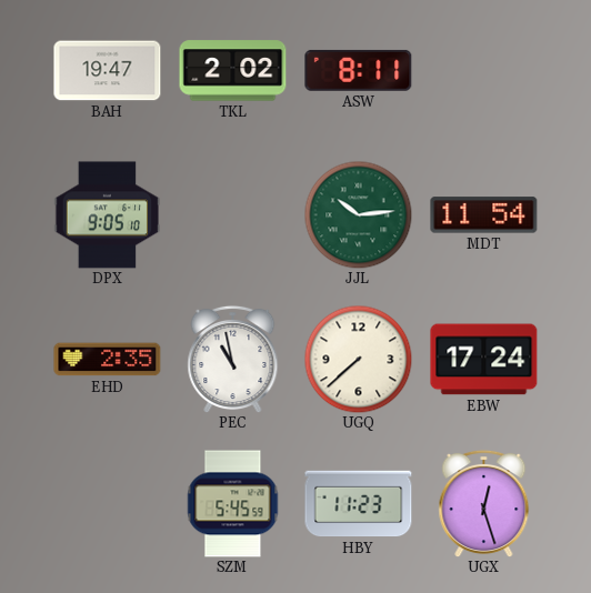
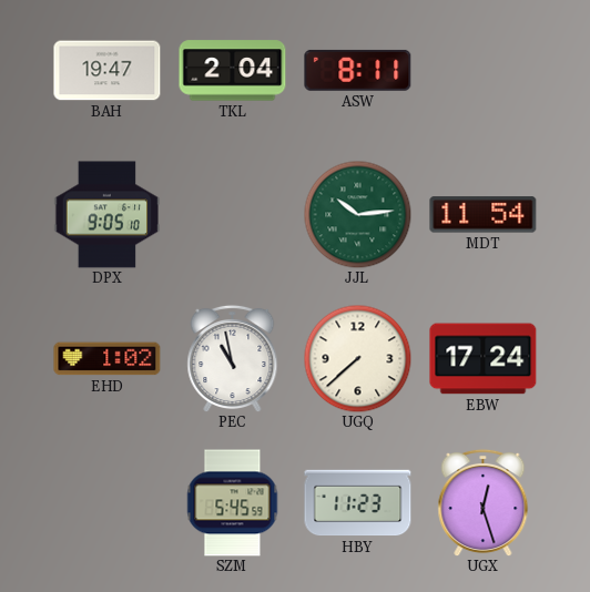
TKL: 2:02 -> 2:04 (233, 71)
EHD: 2:35 -> 1:02 (108, 359)
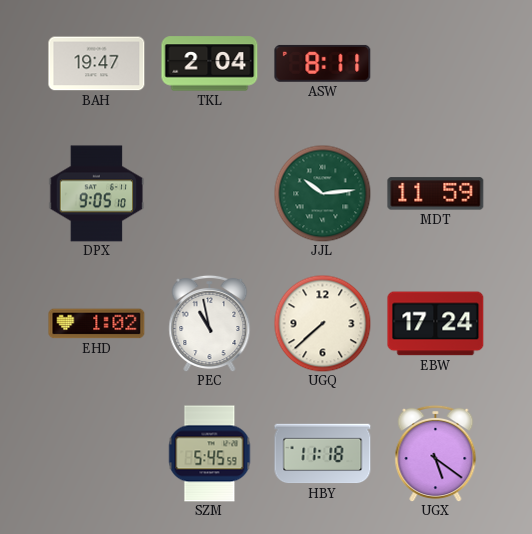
MDT: 11:54 -> 11:59 (436, 194)
HBY: 11:23 -> 11:18 (323, 454)
UGX: 12:27 -> 5:21 (436, 453)
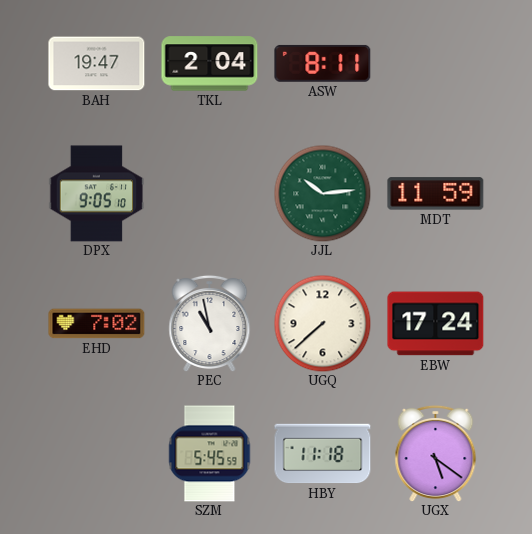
EHD: 1:02 -> 7:02 (97, 324)
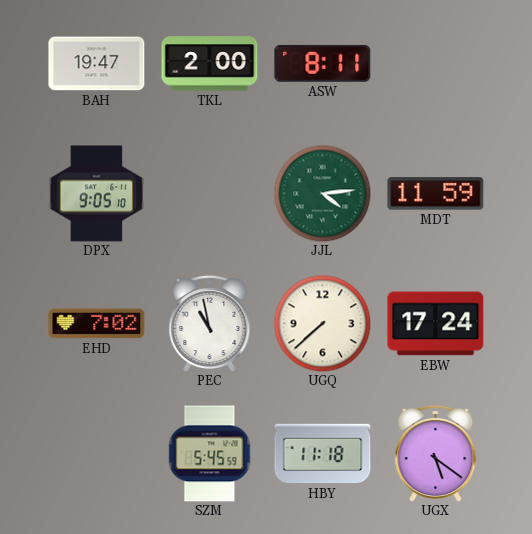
TKL: 2:04 -> 2:00 (210, 64)
JJL: 10:14 -> 4:14 (322, 193)
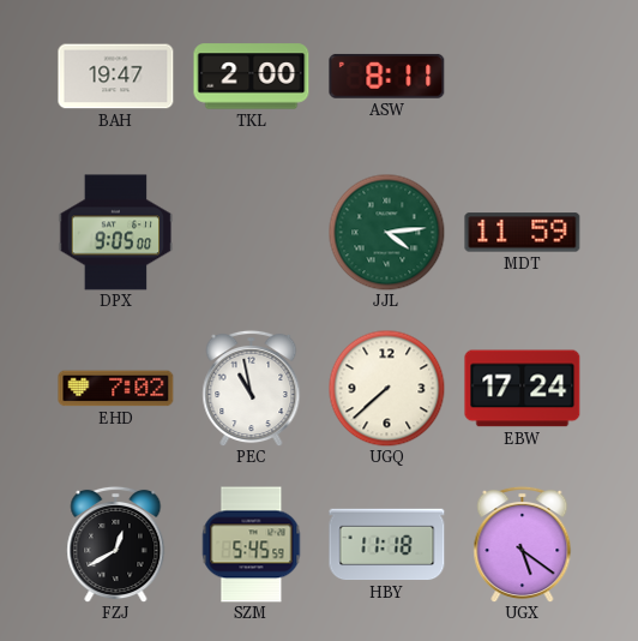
DPX: 9:05:10 -> 9:05:00 (116, 233)
FZJ: none -> 12:40 (116, 544)
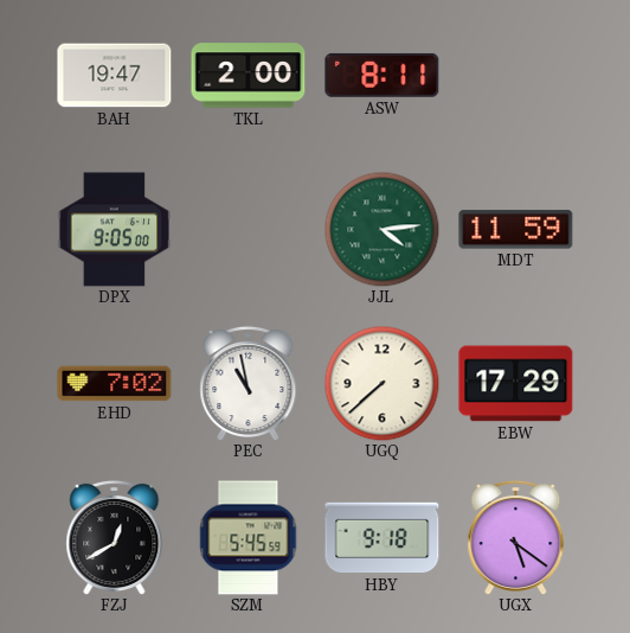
EBW: 17:24 -> 17:29 (516, 384)
HBY: 11:18 -> 9:18 (382, 538)
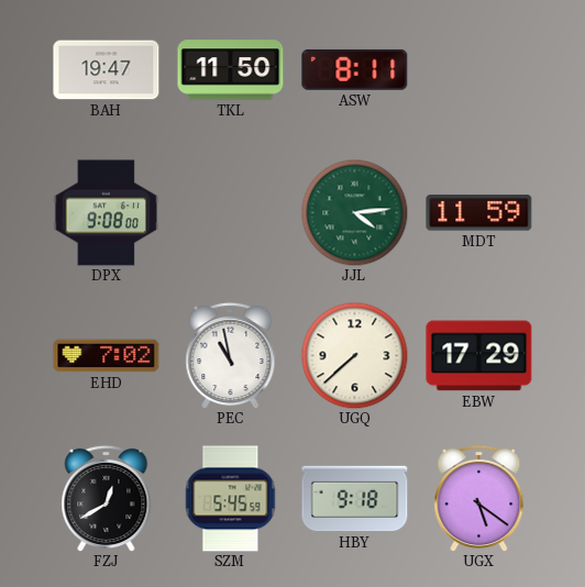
TKL: 2:00 -> 11:50 (231, 70)
DPX: 9:05 -> 9:08 (107, 213)
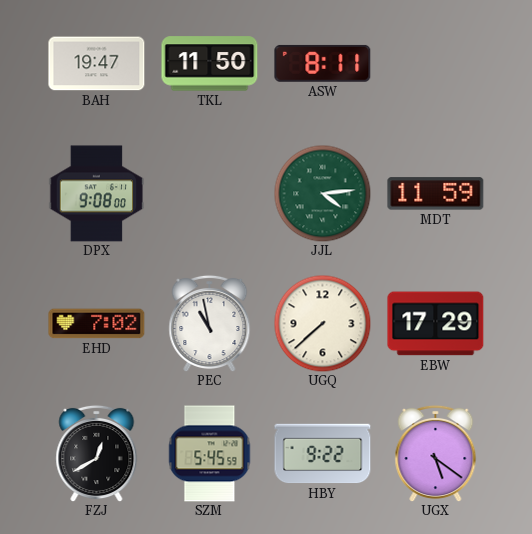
HBY: 9:18 -> 9:22 (323, 454)
